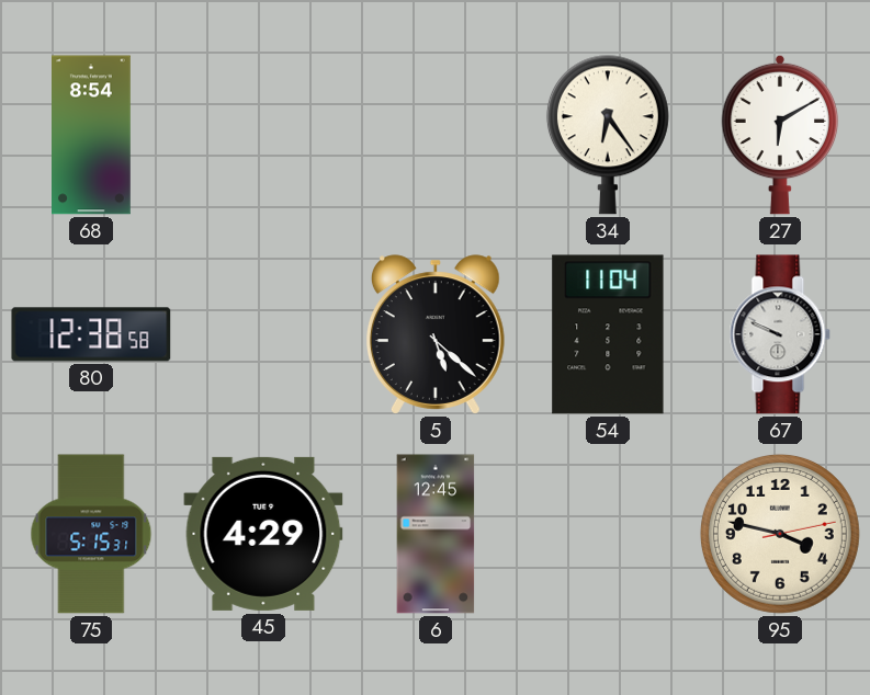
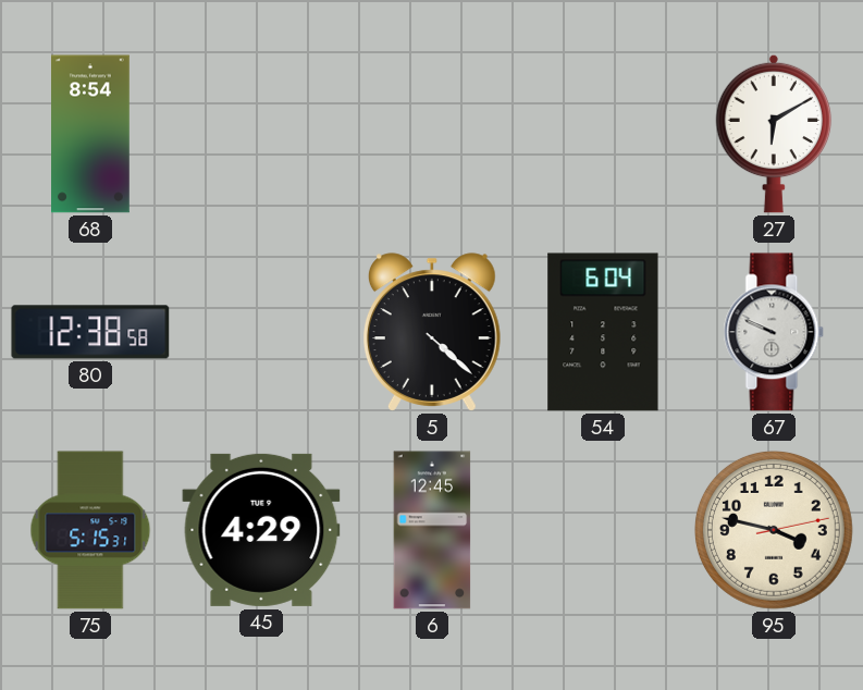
34: 6:24 -> none (608, 135)
5: 5:22 -> 4:22 (432, 332)
54: 11:04 -> 6:04 (603, 332)
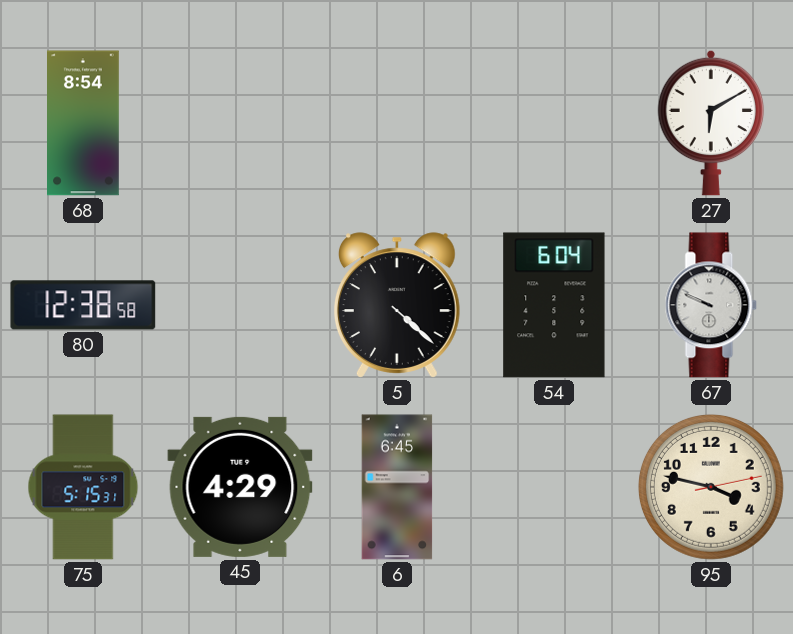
6: 12:45 -> 6:45 (397, 487)
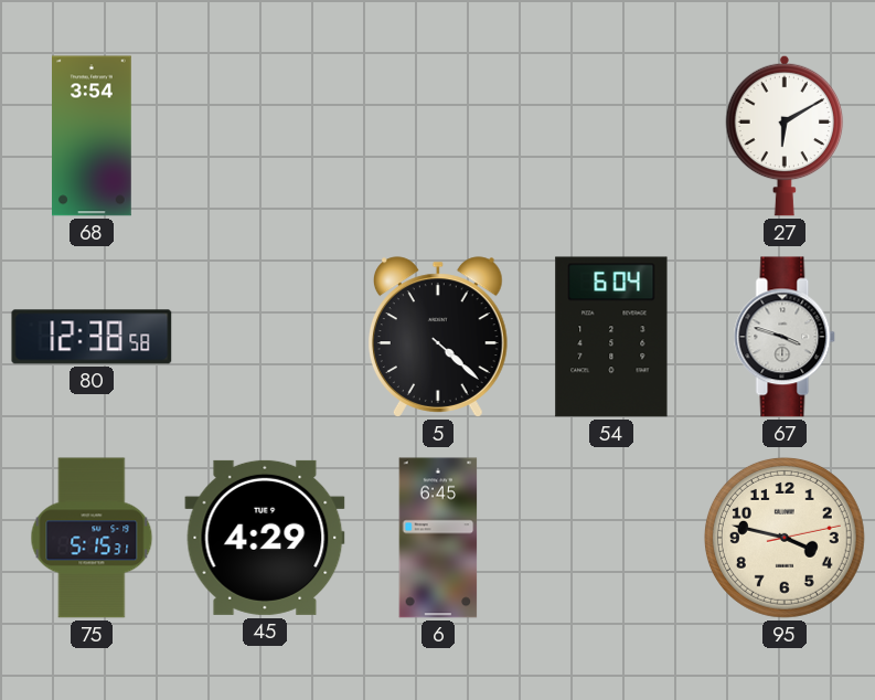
68: 8:54 -> 3:54 (93, 136)
67: 9:49 -> 3:48 (785, 337)
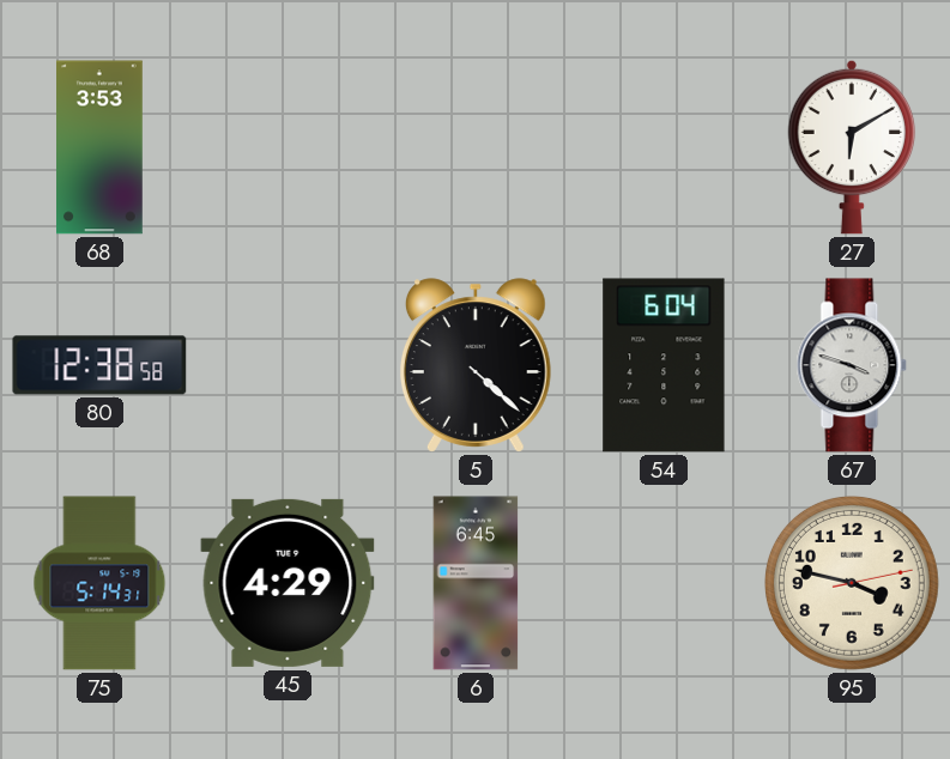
68: 3:54 -> 3:53 (101, 147)
75: 5:15 -> 5:14 (99, 583)
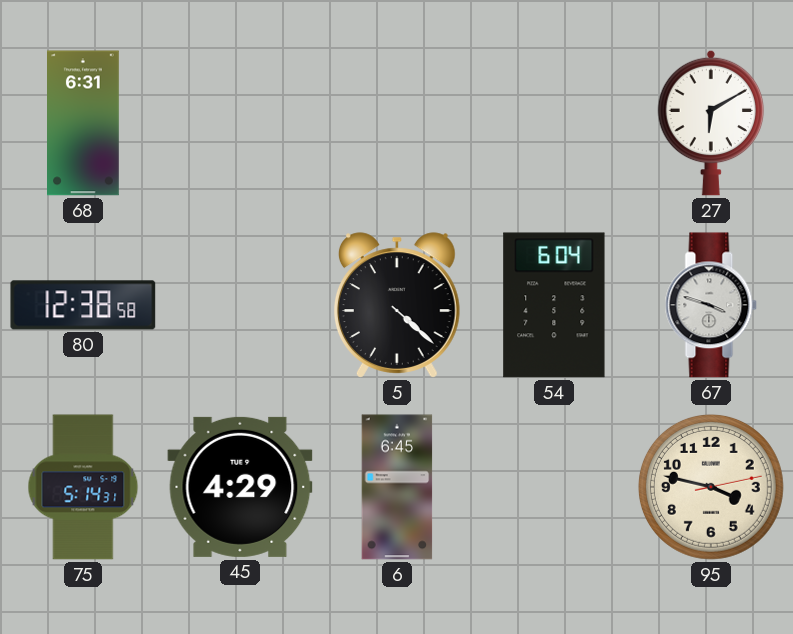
68: 3:53 -> 6:31 (84, 123)
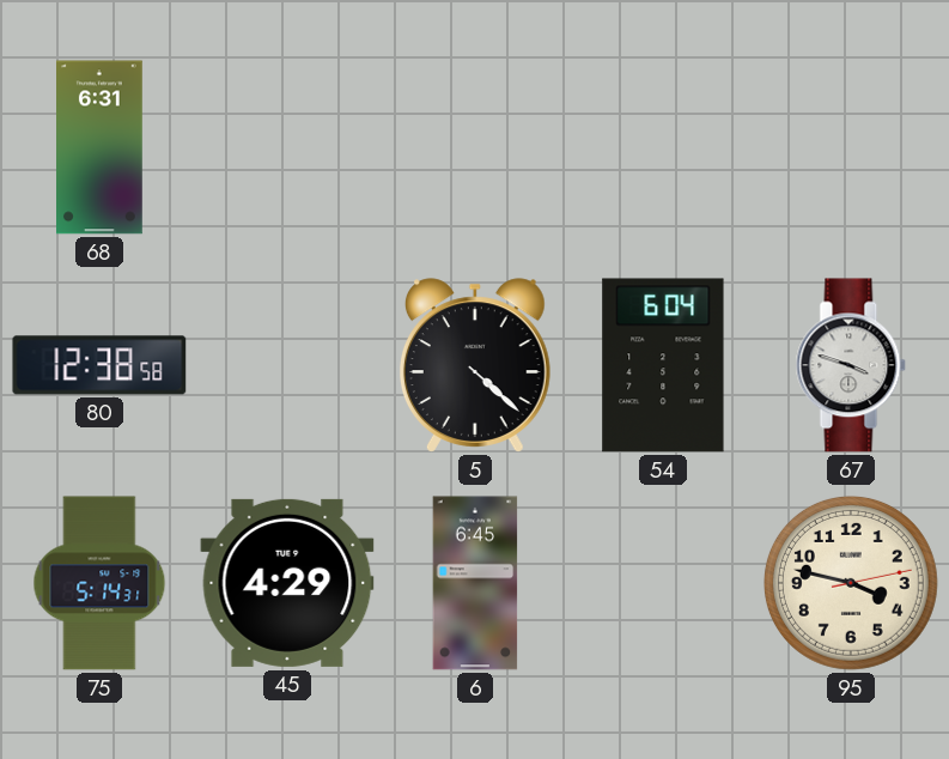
27: 6:10 -> none (711, 123)
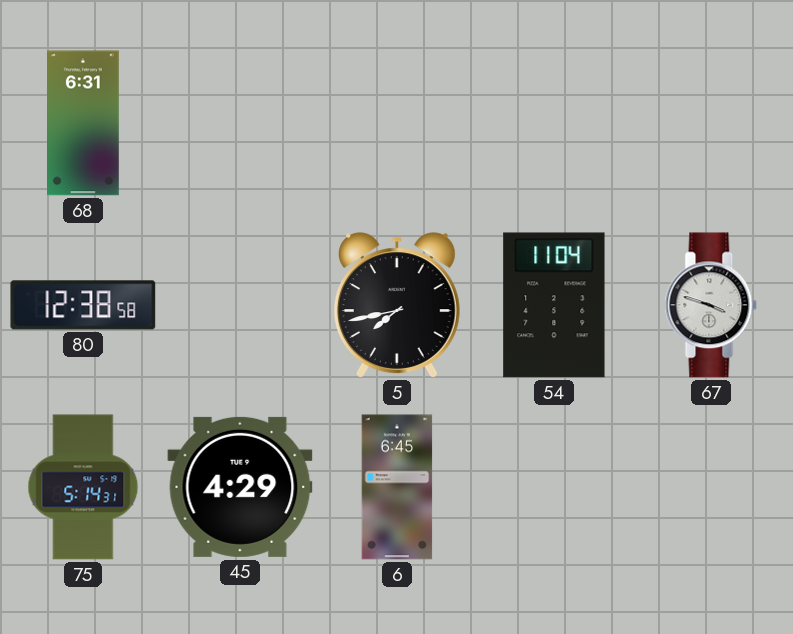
5: 4:22 -> 7:43 (397, 305)
54: 6:04 -> 11:04 (554, 305)
95: 3:47 -> none (851, 583)
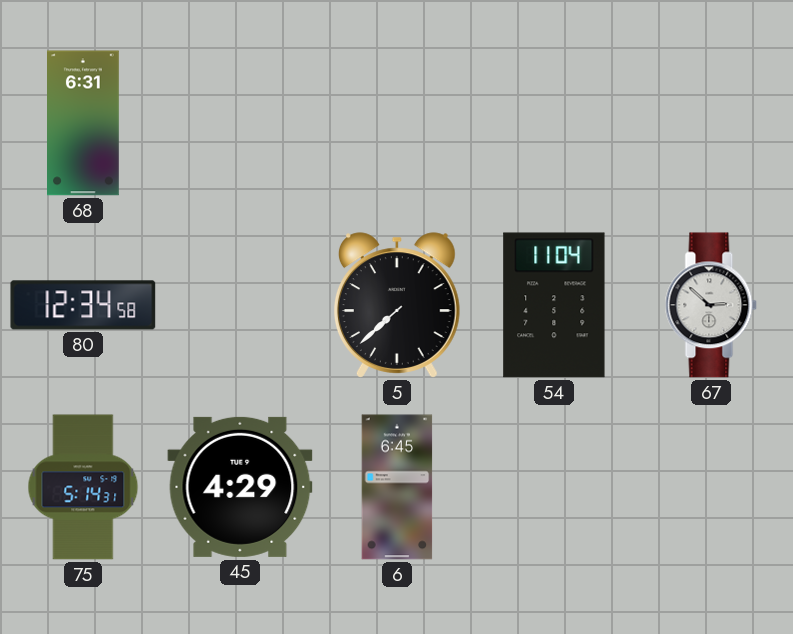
80: 12:38 -> 12:34 (83, 305)
5: 7:43 -> 7:38 (397, 305)
67: 3:48 -> 2:52 (711, 305)
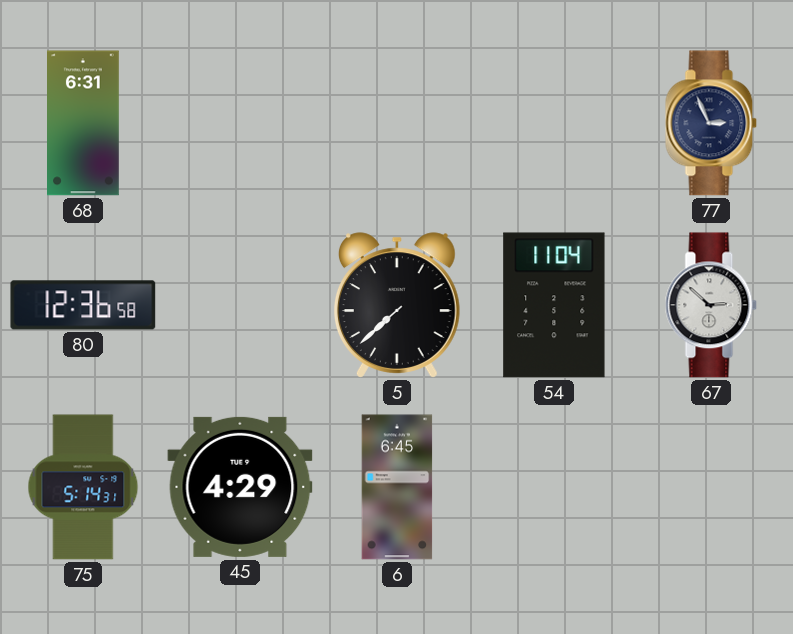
77: none -> 2:56 (711, 123)
80: 12:34 -> 12:36 (83, 305)
